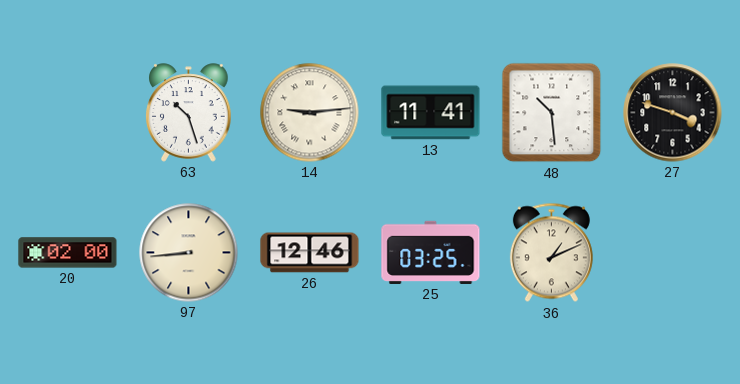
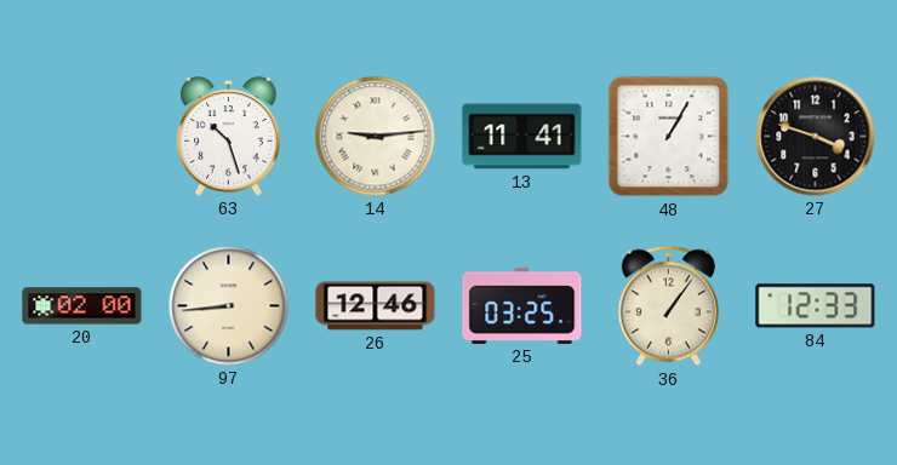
48: 10:29 -> 1:05 (669, 137)
36: 1:11 -> 1:06 (668, 306)
84: none -> 12:33 (816, 306)
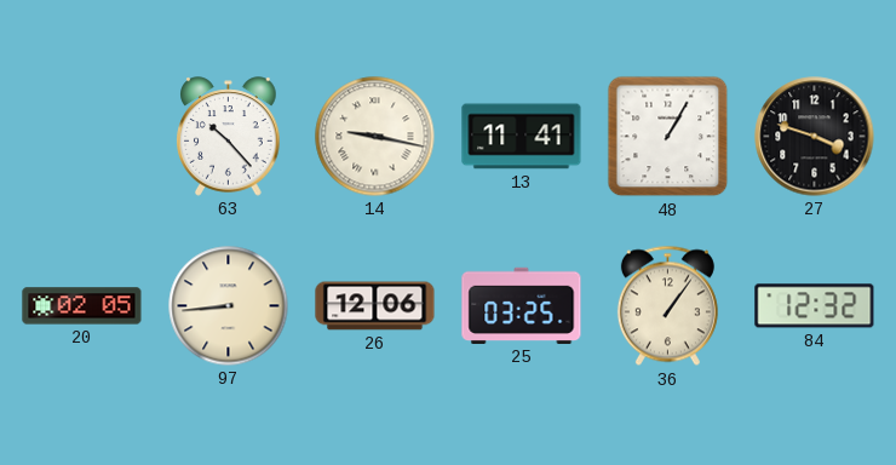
63: 10:27 -> 10:23 (229, 137)
14: 9:14 -> 9:17 (375, 137)
20: 02:00 -> 02:05 (82, 306)
26: 12:46 -> 12:06 (375, 306)
84: 12:33 -> 12:32 (815, 306)
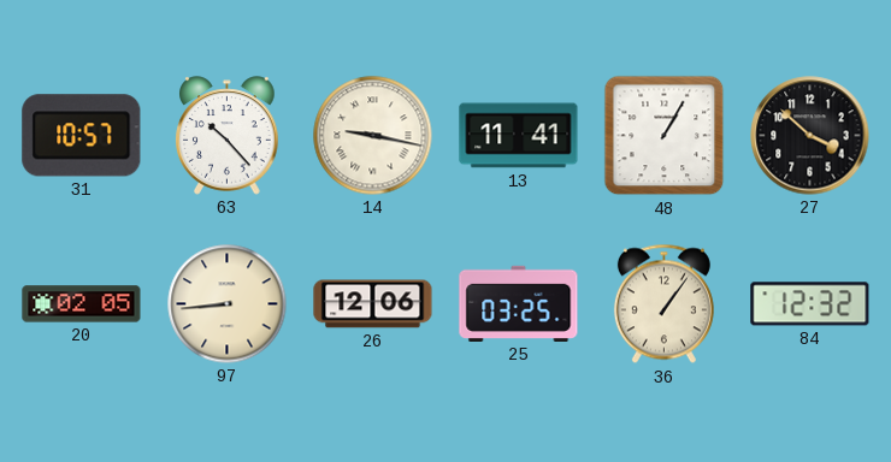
31: none -> 10:57 (82, 136)
27: 3:48 -> 3:52 (810, 136)
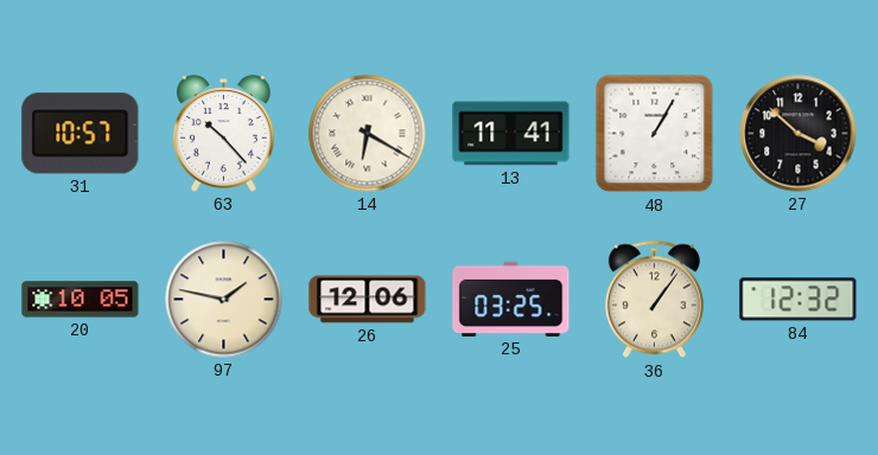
14: 9:17 -> 6:20 (368, 134)
20: 02:05 -> 10:05 (81, 300)
97: 8:44 -> 1:47 (224, 300)
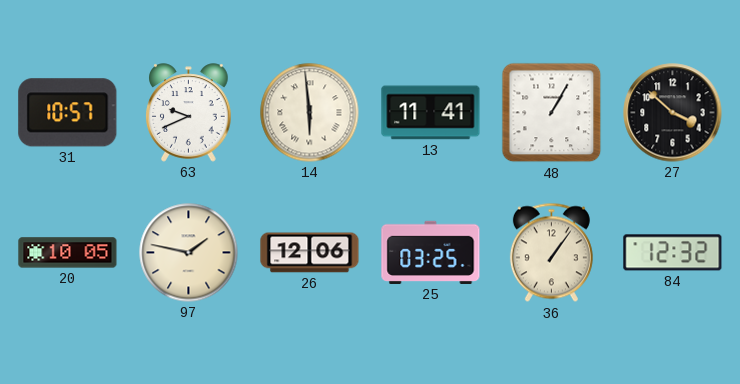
63: 10:23 -> 9:41 (189, 113)
14: 6:20 -> 5:59 (310, 113)
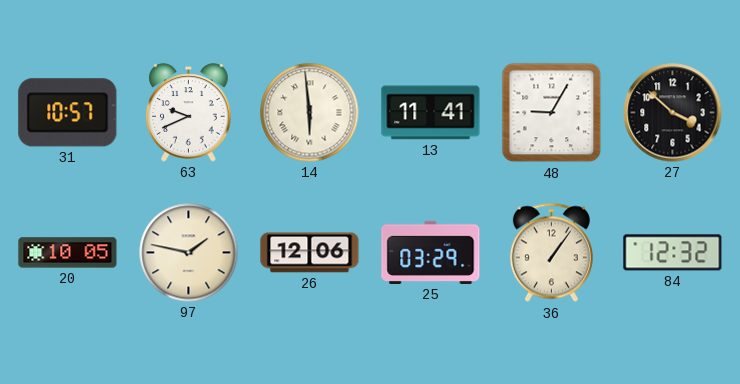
48: 1:05 -> 9:05 (552, 113)
25: 03:25 -> 03:29 (431, 252)
